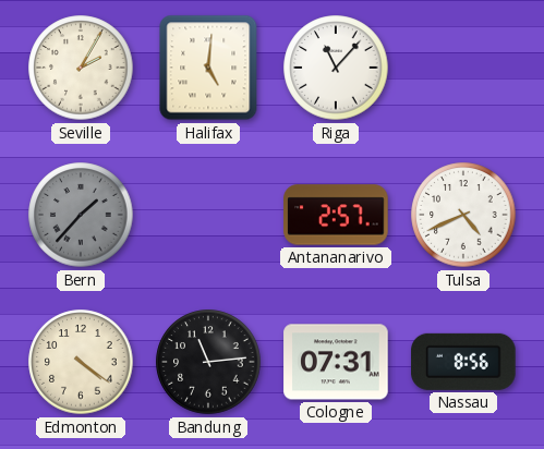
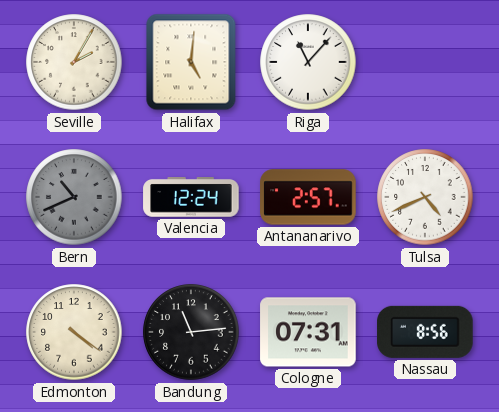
Bern: 1:37 -> 10:41 (74, 197)
Valencia: none -> 12:24 (191, 198)
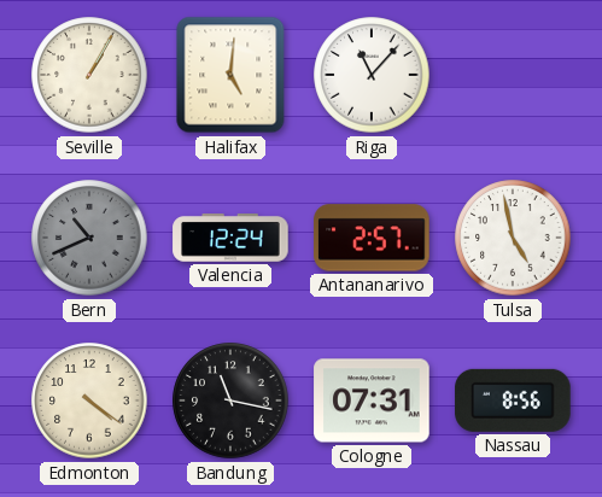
Seville: 2:05 -> 1:05 (89, 75)
Tulsa: 4:41 -> 4:58 (513, 238)
Bandung: 11:14 -> 11:17 (230, 400)
